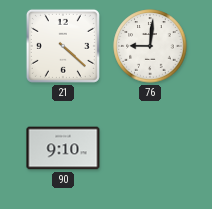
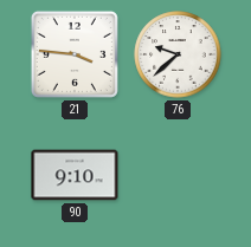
21: 4:22 -> 3:46 (75, 54)
76: 9:01 -> 9:38 (178, 54)
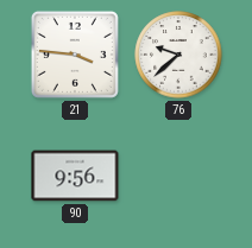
90: 9:10 -> 9:56 (75, 176)
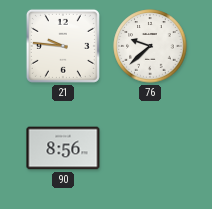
21: 3:46 -> 9:46 (63, 46)
90: 9:56 -> 8:56 (63, 148)
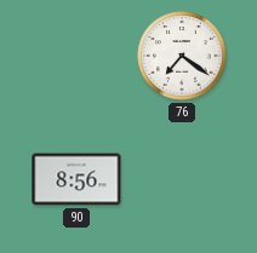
21: 9:46 -> none (63, 46)
76: 9:38 -> 7:21 (182, 56)
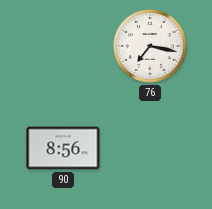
76: 7:21 -> 7:17 (150, 46)
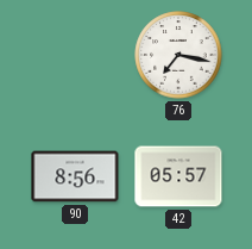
42: none -> 05:57 (178, 176)
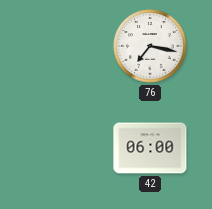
90: 8:56 -> none (75, 176)
42: 05:57 -> 06:00 (150, 148)
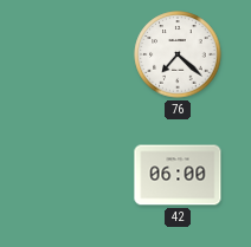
76: 7:17 -> 7:22 (178, 54)
